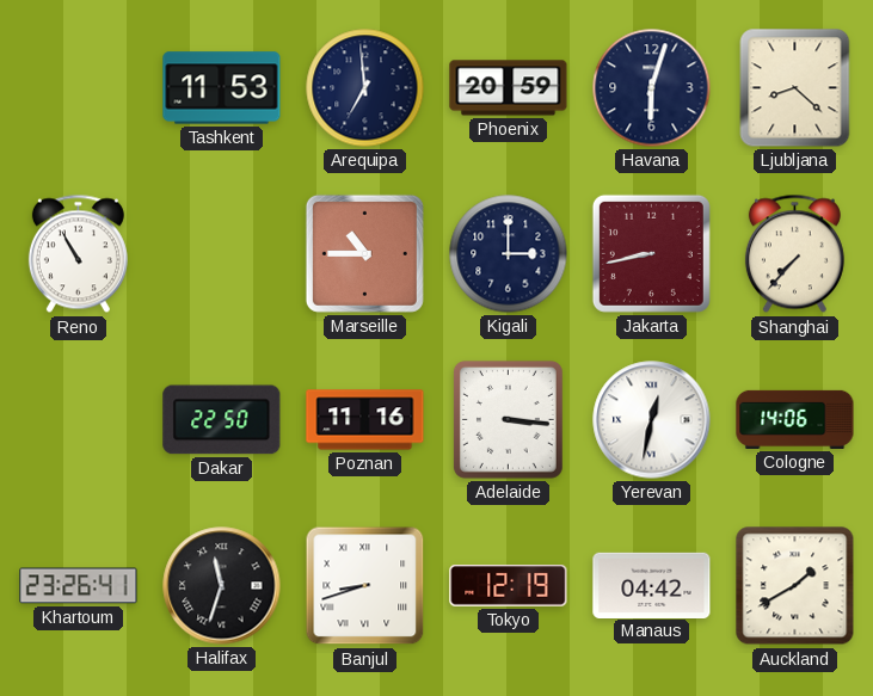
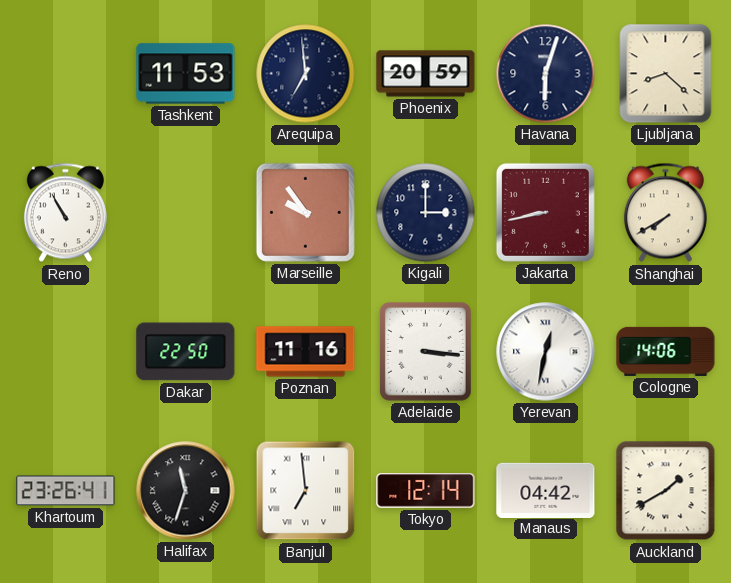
Marseille: 10:45 -> 9:54 (305, 212)
Shanghai: 7:37 -> 7:40 (665, 213)
Banjul: 8:42 -> 6:59 (306, 491)
Tokyo: 12:19 -> 12:14 (426, 491)
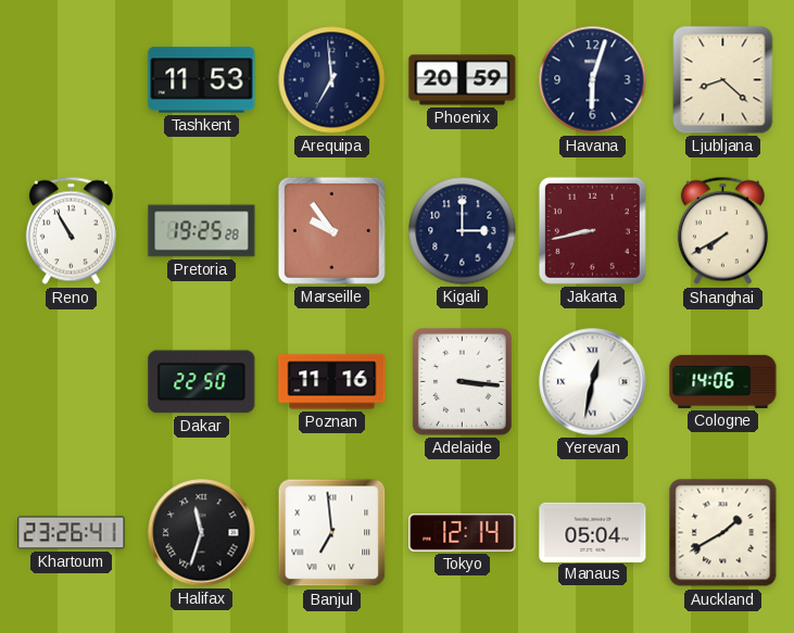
Pretoria: none -> 19:25 (202, 231)
Manaus: 04:42 -> 05:04 (593, 532)
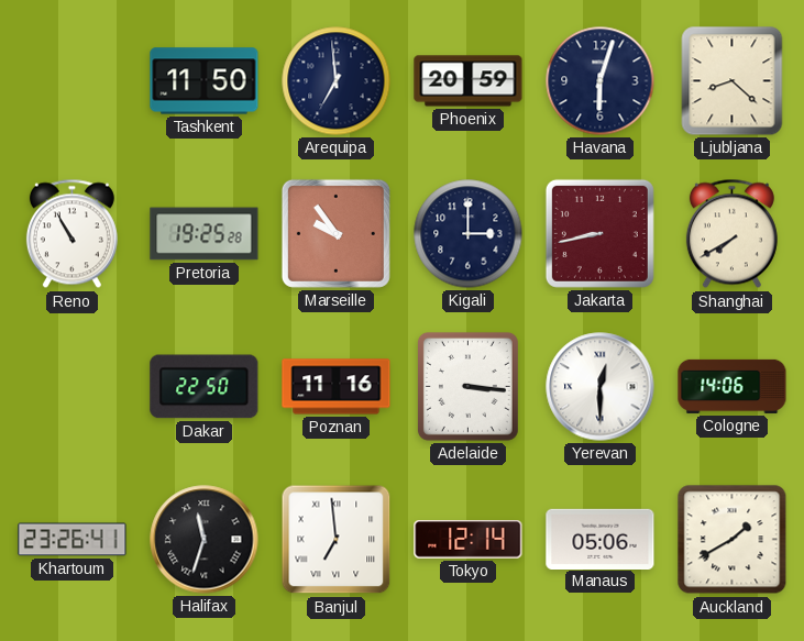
Tashkent: 11:53 -> 11:50 (205, 81)
Yerevan: 12:32 -> 12:30 (601, 387)
Manaus: 05:04 -> 05:06 (601, 539)
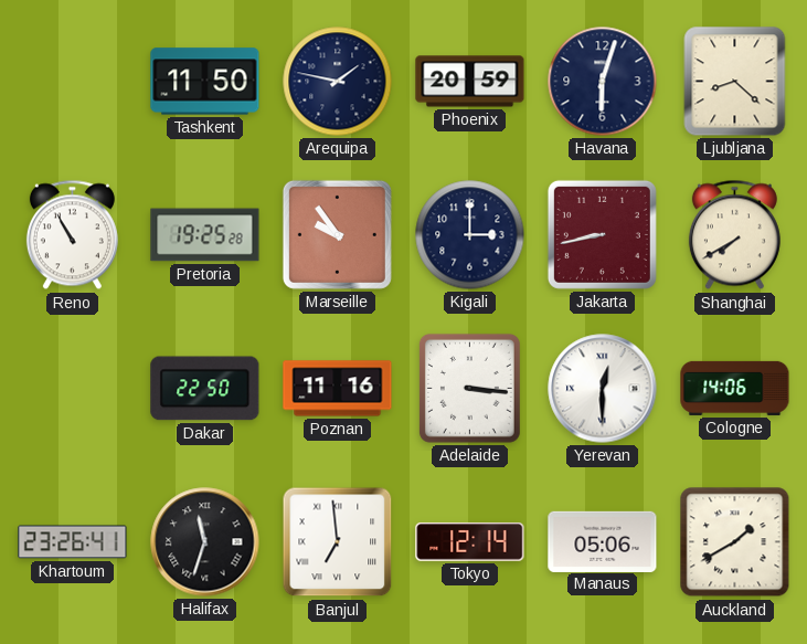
Arequipa: 6:59 -> 1:47 (338, 82)
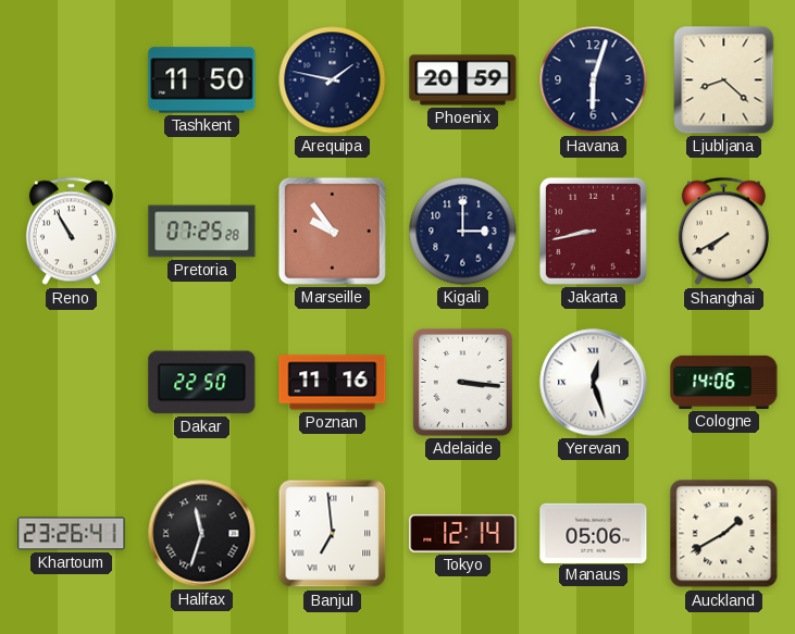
Pretoria: 19:25 -> 07:25 (202, 232)
Yerevan: 12:30 -> 12:27 (594, 383)
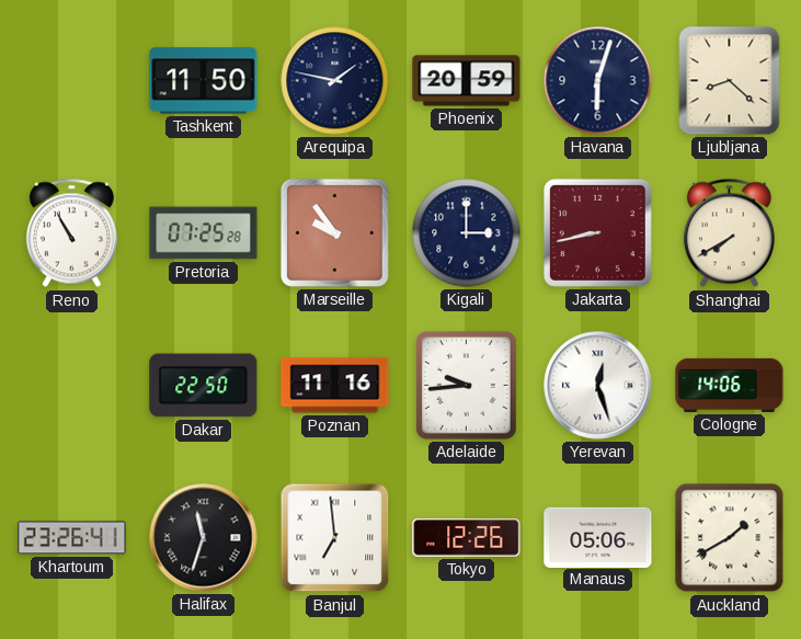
Adelaide: 3:16 -> 9:44 (466, 385)
Tokyo: 12:14 -> 12:26 (467, 538)
